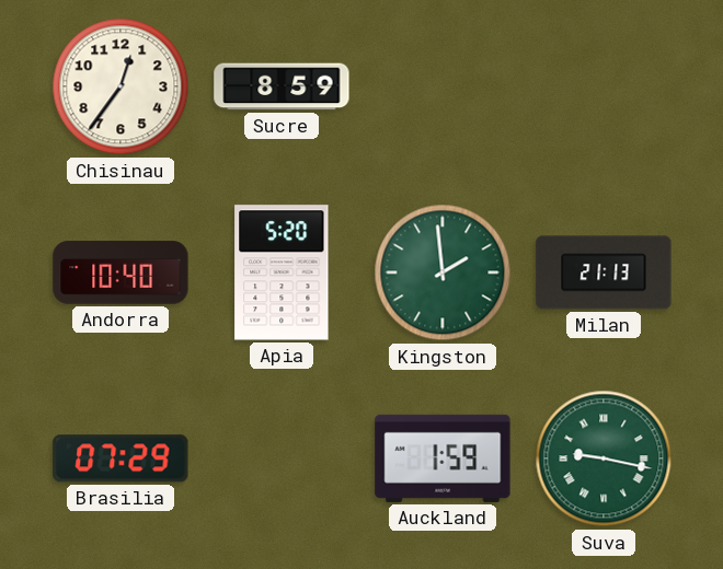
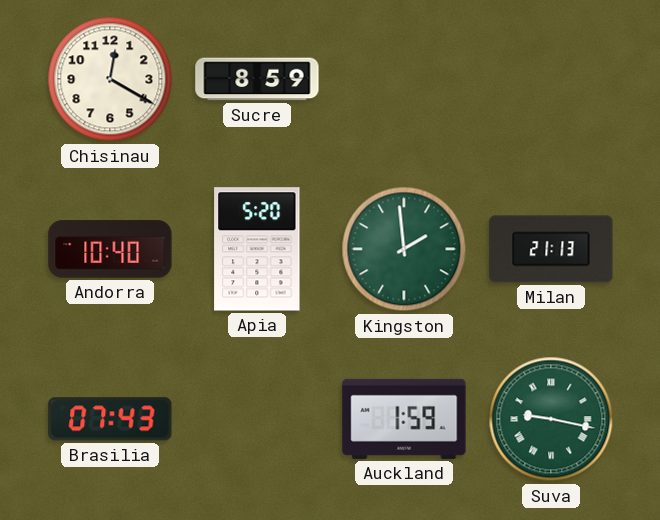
Chisinau: 12:36 -> 12:20 (110, 79)
Brasilia: 07:29 -> 07:43 (110, 419)
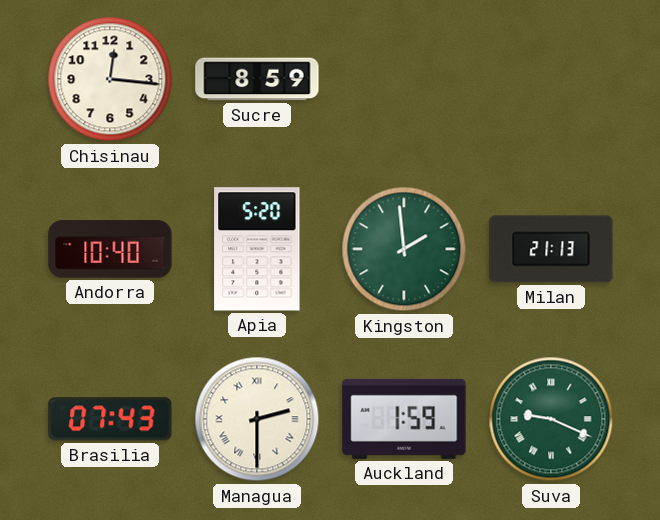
Chisinau: 12:20 -> 12:16 (110, 79)
Managua: none -> 2:30 (257, 419)
Suva: 9:17 -> 9:19 (551, 419)
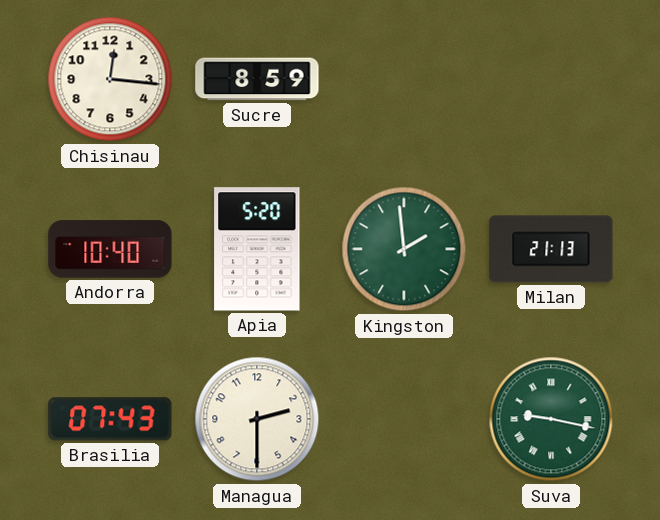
Managua numerals: Roman -> Arabic (257, 419)
Auckland: 1:59 -> none (404, 419)
Suva: 9:19 -> 9:17 (551, 419)
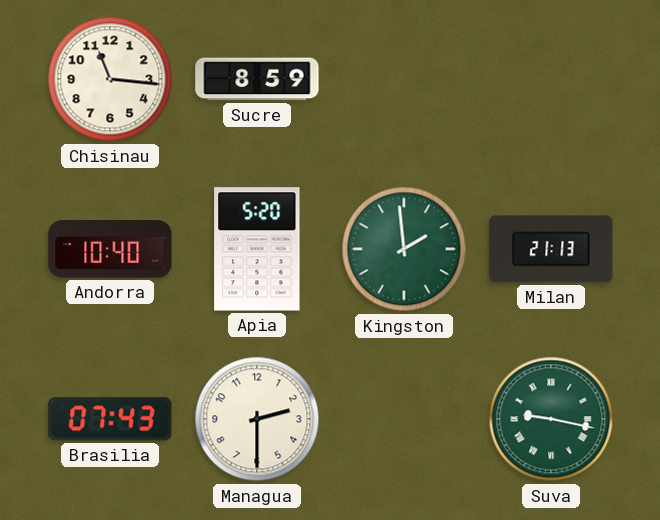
Chisinau: 12:16 -> 11:16 (110, 79)
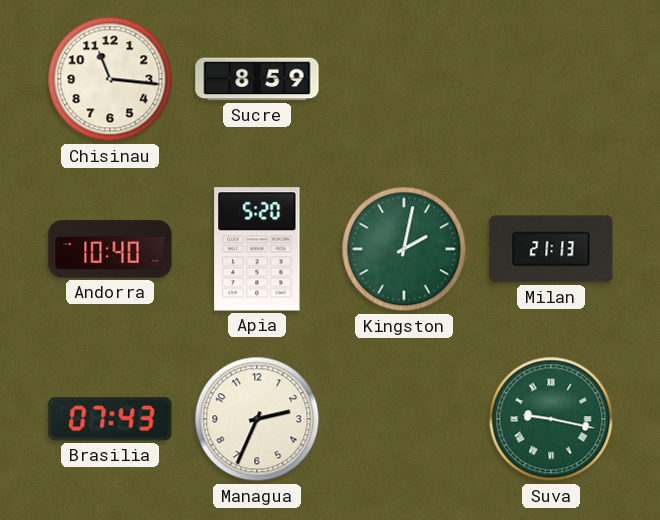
Kingston: 1:59 -> 2:02 (404, 249)
Managua: 2:30 -> 2:34 (257, 419)
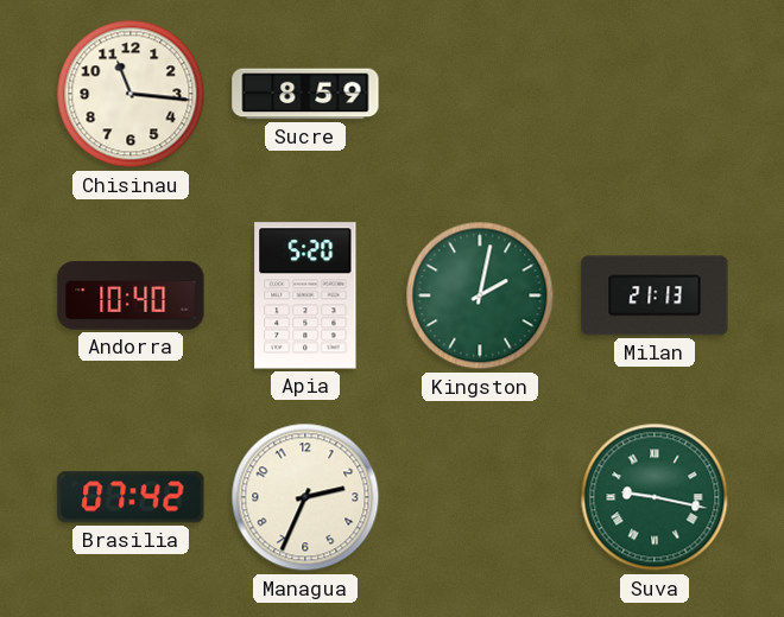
Brasilia: 07:43 -> 07:42 (131, 497)
